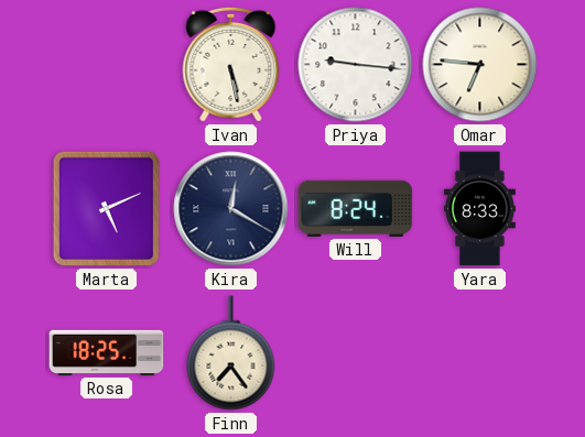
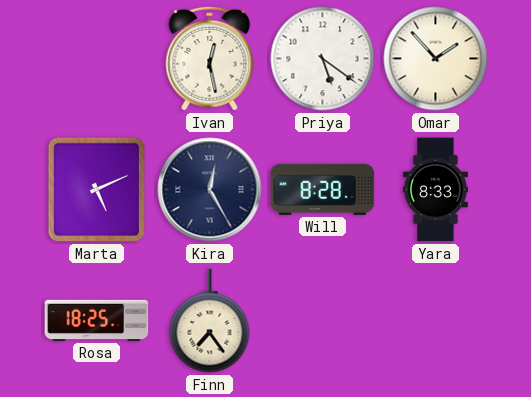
Ivan: 5:28 -> 12:28 (210, 58)
Priya: 9:16 -> 5:21 (323, 59)
Omar: 6:46 -> 1:53 (436, 59)
Kira: 12:20 -> 12:25 (210, 190)
Will: 8:24 -> 8:28 (323, 189)
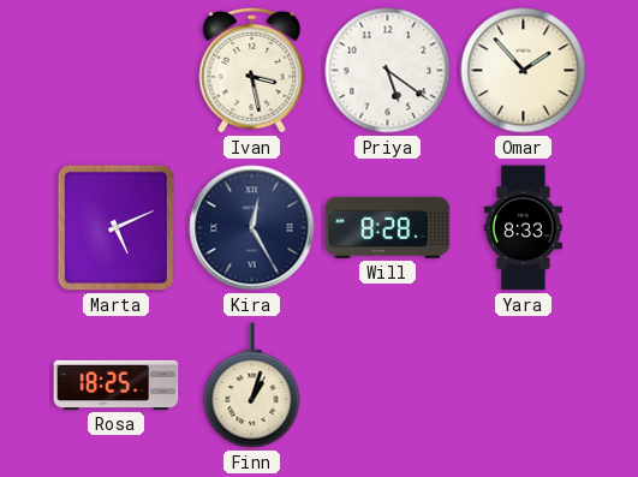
Ivan: 12:28 -> 3:28 (252, 70)
Finn: 7:24 -> 1:03 (252, 386)
